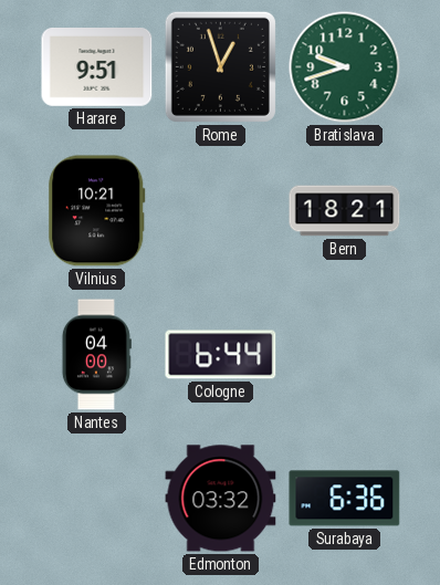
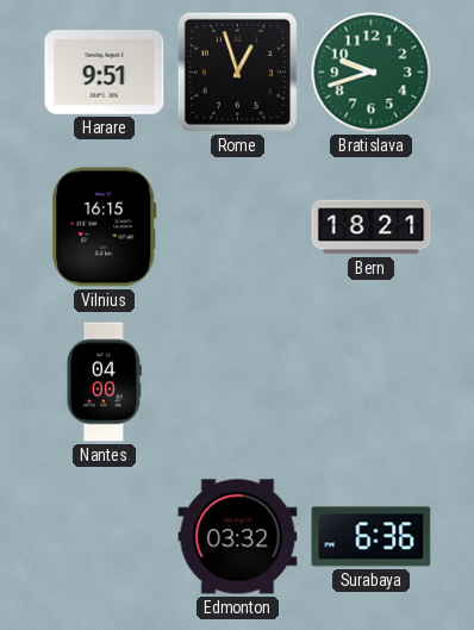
Vilnius: 10:21 -> 16:15 (105, 227)
Cologne: 6:44 -> none (221, 355)
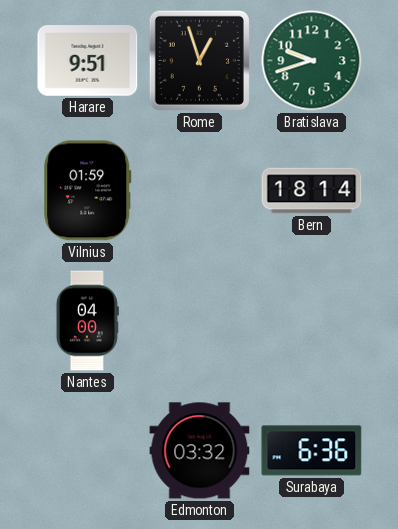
Vilnius: 16:15 -> 01:59 (88, 191)
Bern: 18:21 -> 18:14 (312, 191)
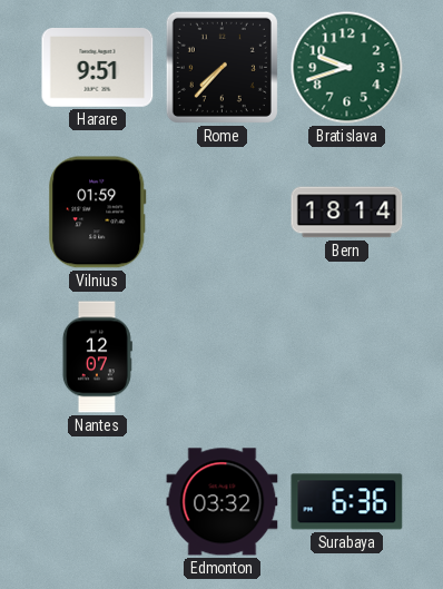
Rome: 12:57 -> 7:37 (221, 67)
Nantes: 04:00 -> 12:07 (97, 357)
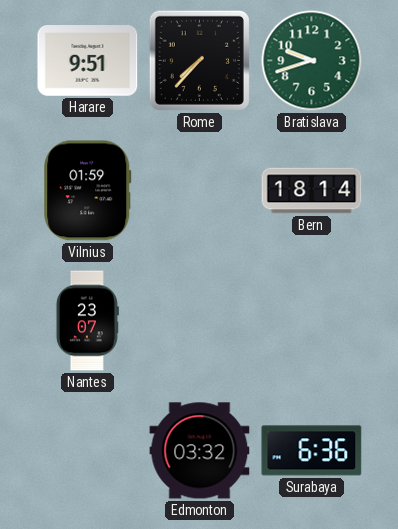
Nantes: 12:07 -> 23:07 (87, 321)
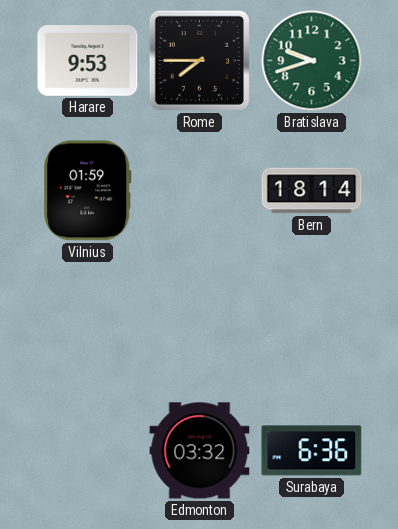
Harare: 9:51 -> 9:53 (88, 61)
Rome: 7:37 -> 7:45 (199, 60)
Nantes: 23:07 -> none (87, 321)
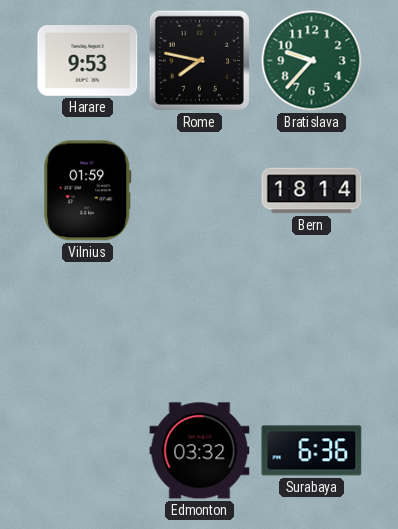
Rome: 7:45 -> 7:47 (199, 60)
Bratislava: 9:42 -> 9:37 (312, 61)
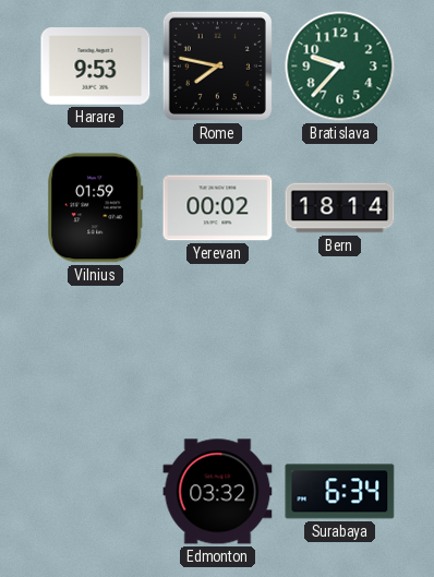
Yerevan: none -> 00:02 (218, 208)
Surabaya: 6:36 -> 6:34 (340, 492)
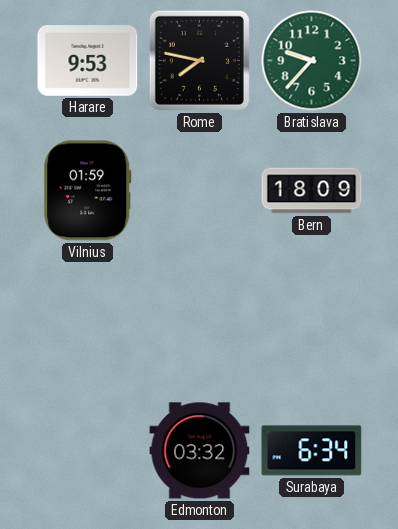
Yerevan: 00:02 -> none (218, 208)
Bern: 18:14 -> 18:09 (312, 191)
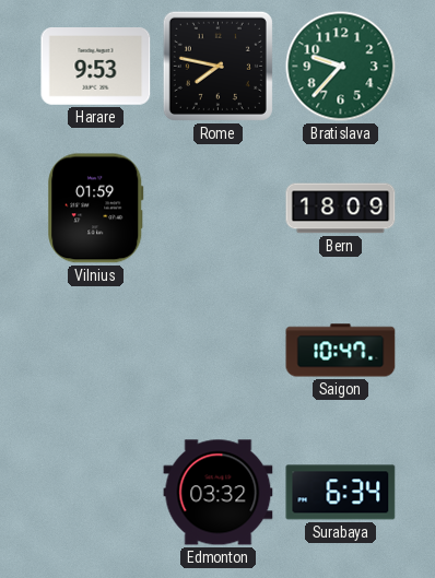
Saigon: none -> 10:47 (341, 351)
